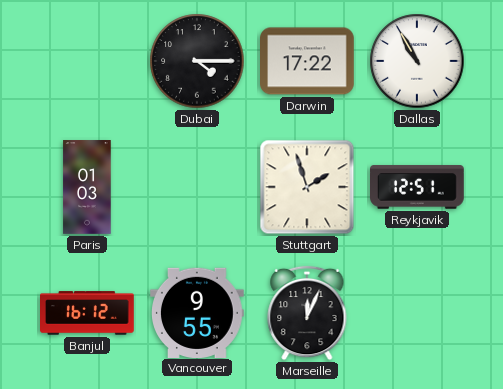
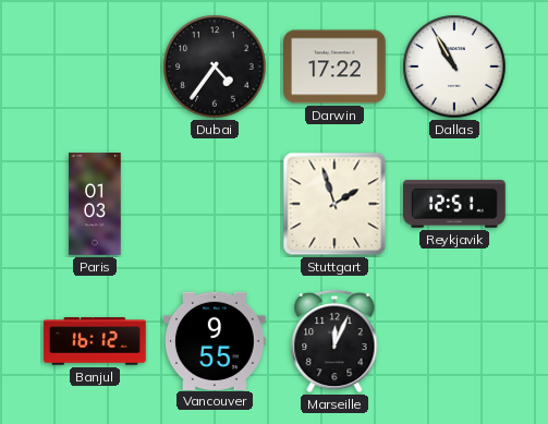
Dubai: 4:15 -> 4:36 (215, 66)
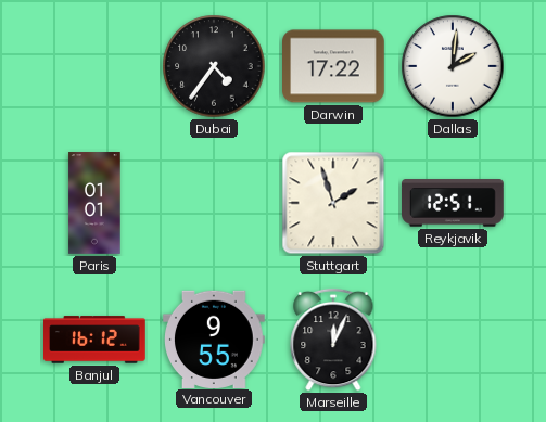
Dallas: 10:55 -> 2:01 (453, 66)
Paris: 01:03 -> 01:01 (94, 203)
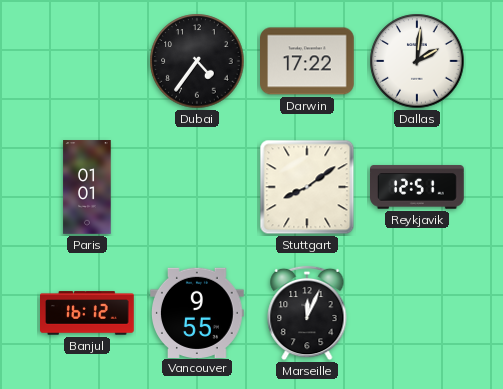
Stuttgart: 1:57 -> 8:09 (307, 187)
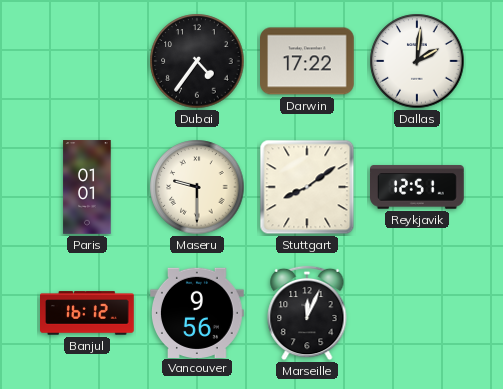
Maseru: none -> 9:30 (197, 187)
Vancouver: 9:55 -> 9:56 (198, 312)
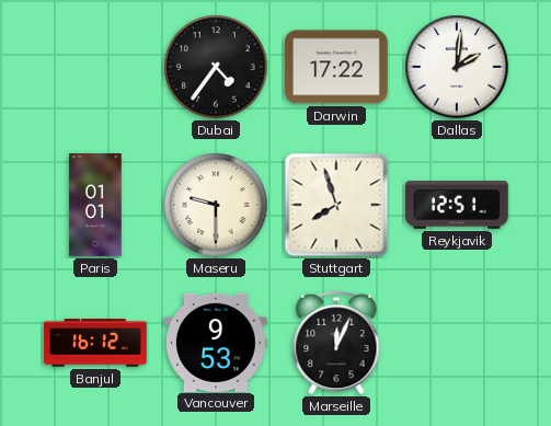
Stuttgart: 8:09 -> 7:57 (336, 205)
Vancouver: 9:56 -> 9:53 (217, 342)
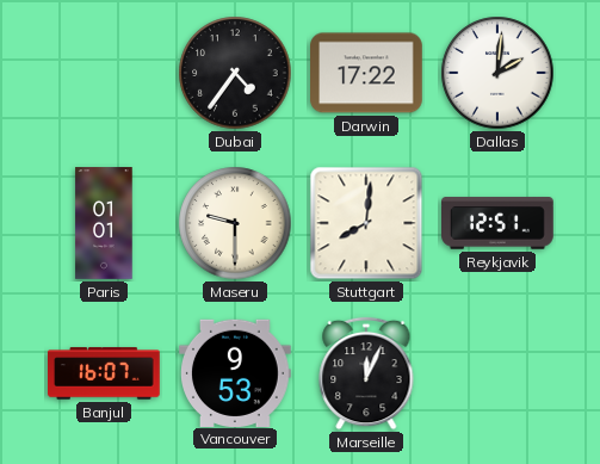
Stuttgart: 7:57 -> 8:01 (366, 223)
Banjul: 16:12 -> 16:07 (105, 373)
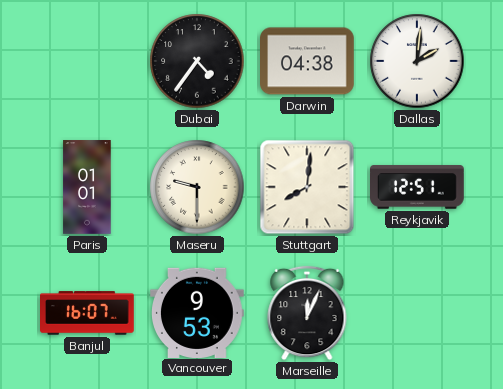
Darwin: 17:22 -> 04:38 (308, 61)
